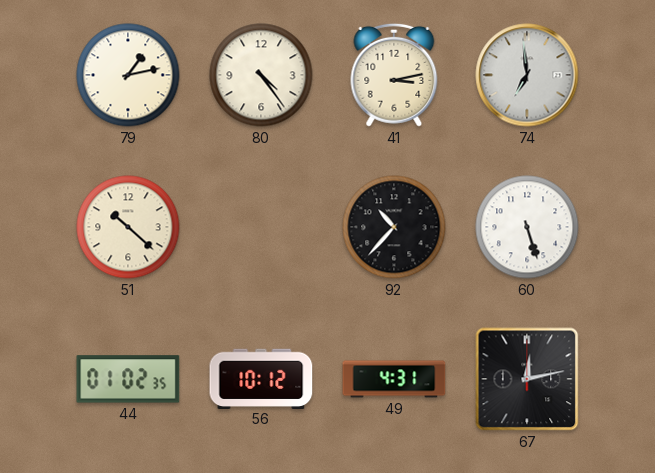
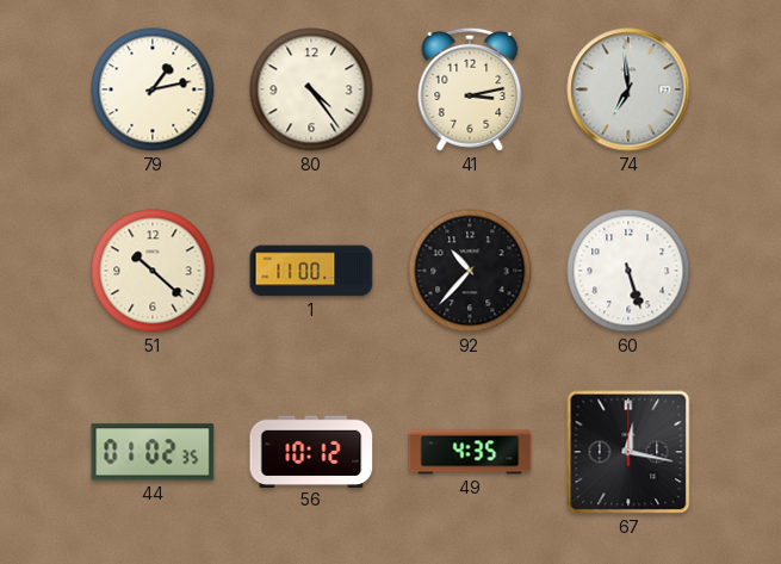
1: none -> 11:00 (311, 271)
49: 4:31 -> 4:35 (470, 452)
67: 12:13 -> 12:17 (628, 452)
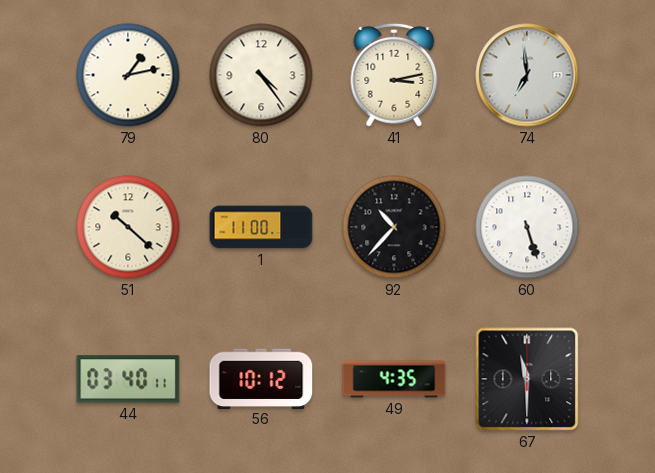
44: 01:02 -> 03:40 (128, 379)
67: 12:17 -> 11:30 (527, 379)
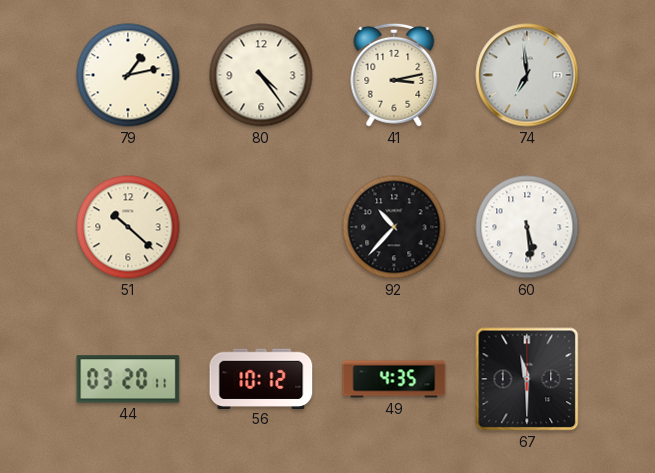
1: 11:00 -> none (261, 227)
60: 5:27 -> 5:29 (527, 227)
44: 03:40 -> 03:20 (128, 379)
